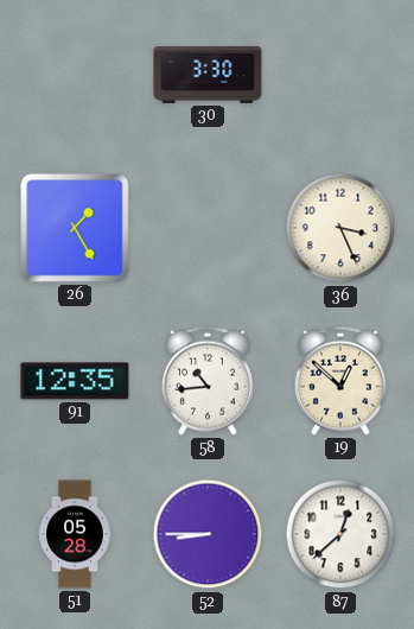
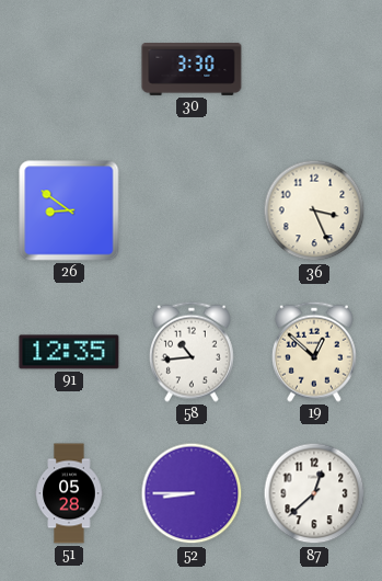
26: 1:25 -> 8:51 (69, 210)
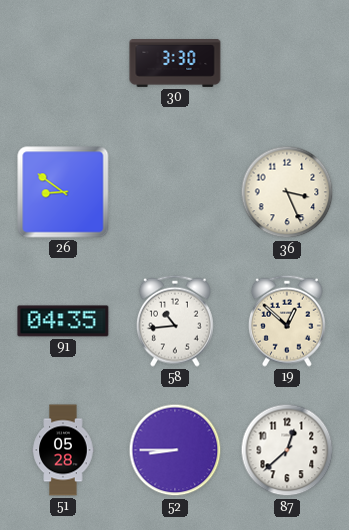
91: 12:35 -> 04:35 (63, 321)
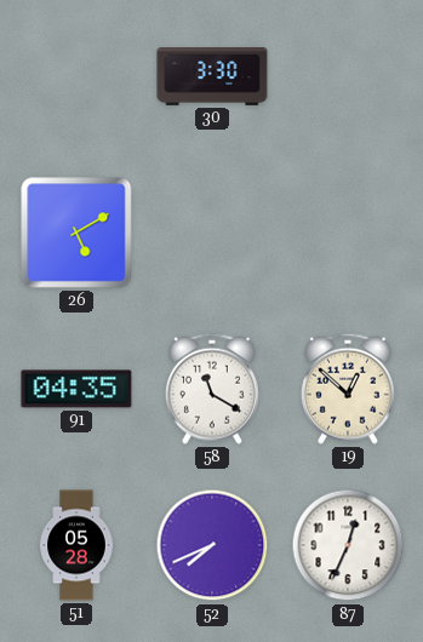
26: 8:51 -> 5:10 (76, 233)
36: 3:26 -> none (287, 192)
58: 10:44 -> 11:20 (212, 389)
52: 8:45 -> 7:41 (212, 545)
87: 12:38 -> 12:34 (348, 545)
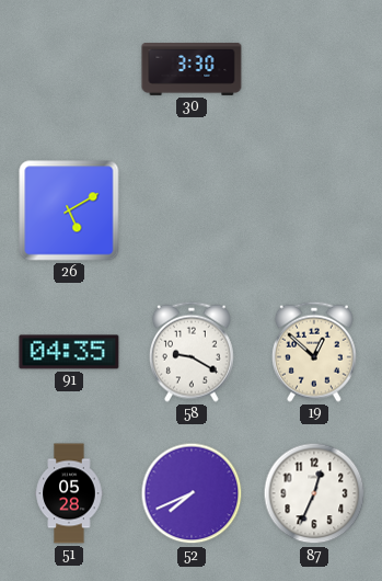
58: 11:20 -> 9:20 (192, 352)
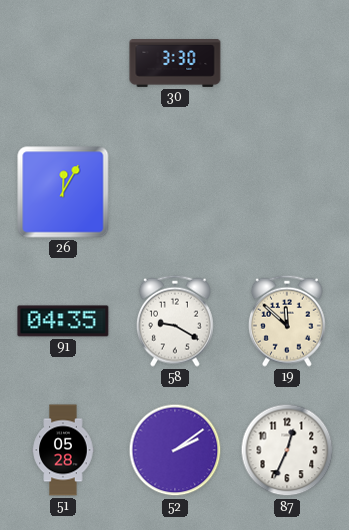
26: 5:10 -> 12:05 (63, 192)
19: 12:52 -> 11:52 (287, 321)
52: 7:41 -> 2:09 (175, 450)
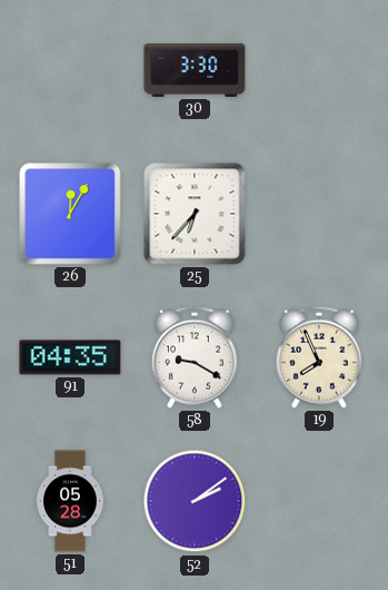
25: none -> 6:37 (195, 214)
19: 11:52 -> 7:56 (319, 357)
87: 12:34 -> none (287, 450)
